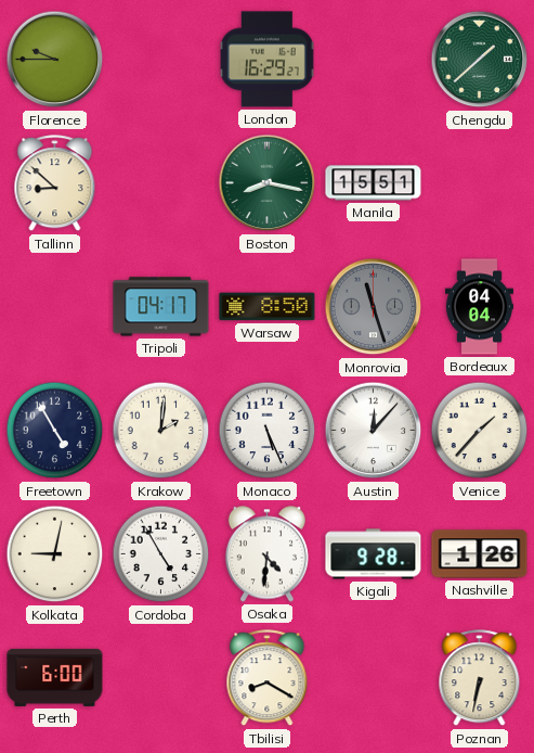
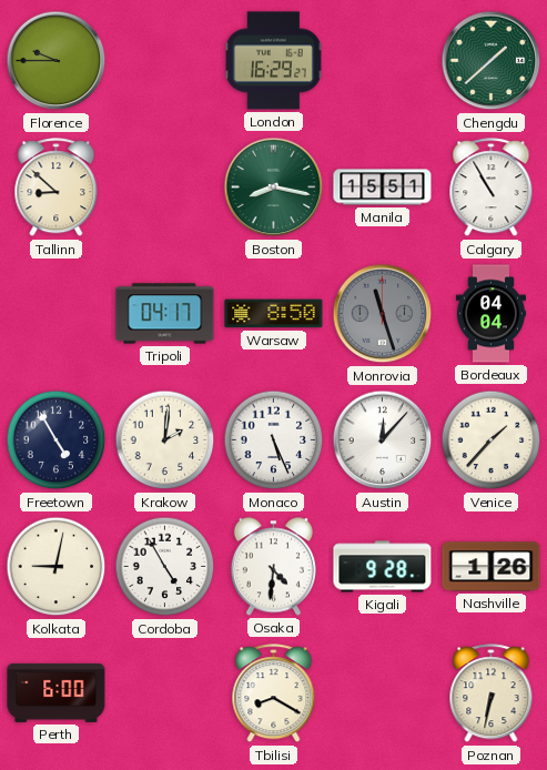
Calgary: none -> 10:55 (492, 188)
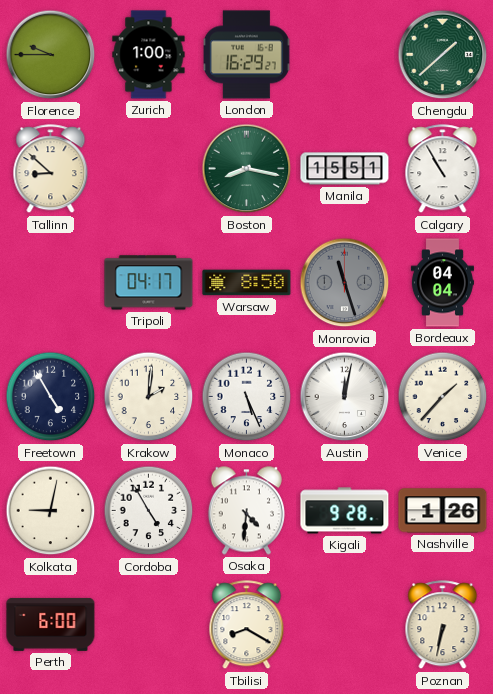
Zurich: none -> 1:00 (149, 55)
Austin: 12:07 -> 12:02 (345, 397)
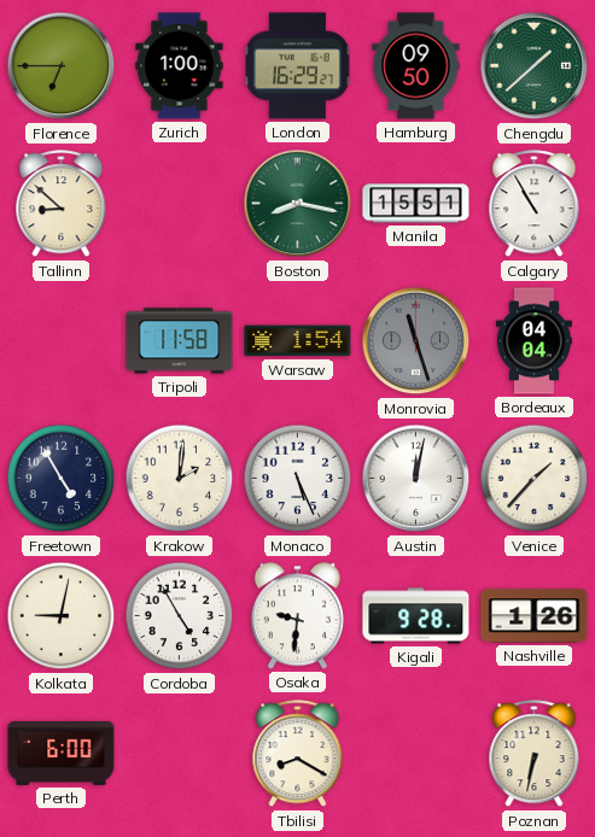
Florence: 9:45 -> 6:45 (62, 66)
Hamburg: none -> 09:50 (416, 66)
Tripoli: 04:17 -> 11:58 (180, 341)
Warsaw: 8:50 -> 1:54 (298, 341)
Osaka: 4:31 -> 9:31 (297, 616)
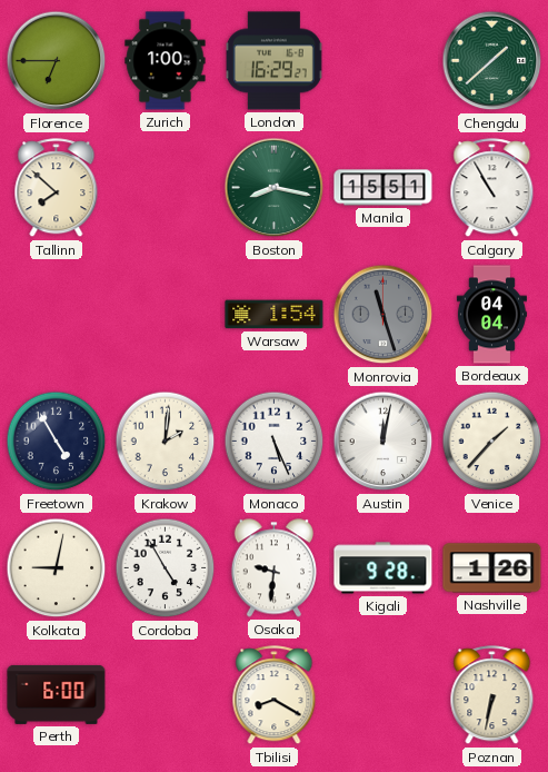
Hamburg: 09:50 -> none (416, 66)
Tallinn: 8:52 -> 7:52 (57, 188)
Tripoli: 11:58 -> none (180, 341)
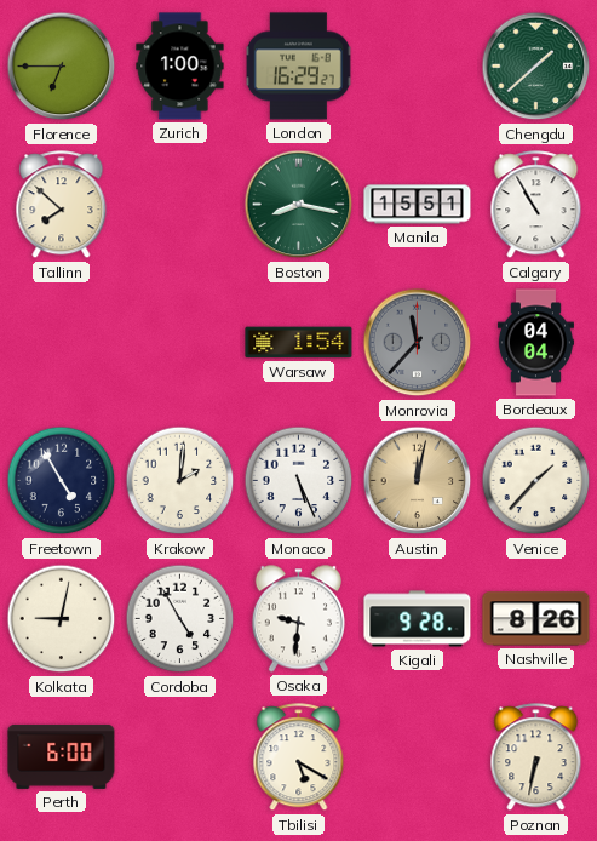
Monrovia: 11:27 -> 11:37 (418, 343)
Austin dial: white -> champagne (418, 481)
Nashville: 1:26 -> 8:26 (536, 619)
Tbilisi: 8:20 -> 5:20 (299, 757)
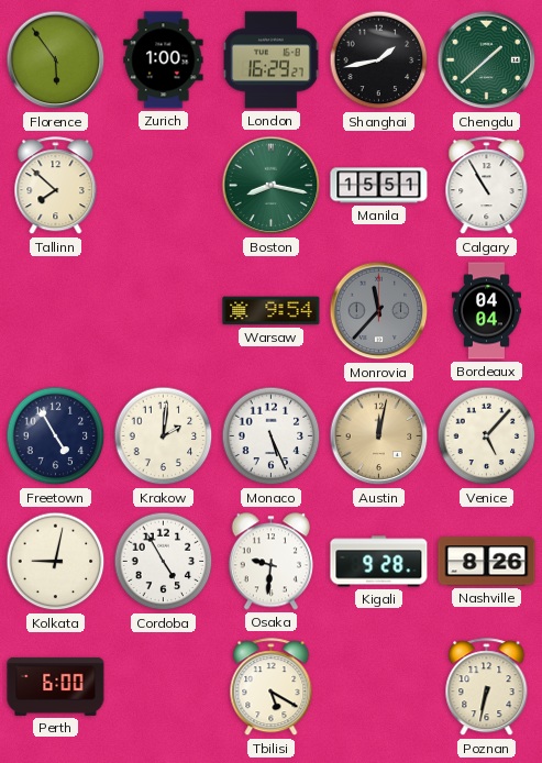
Florence: 6:45 -> 5:54 (56, 60)
Shanghai: none -> 1:43 (379, 60)
Warsaw: 1:54 -> 9:54 (272, 311)
Venice: 1:37 -> 5:07 (487, 436)
